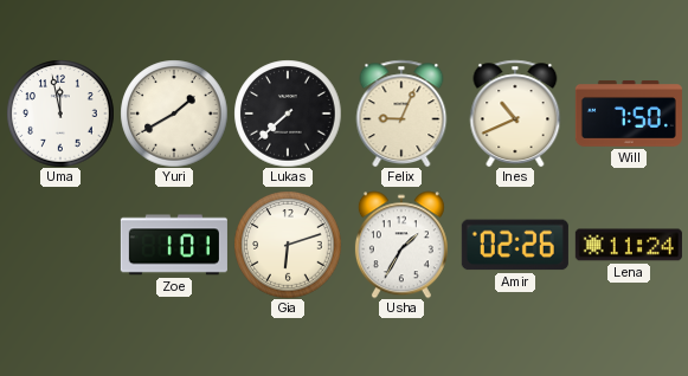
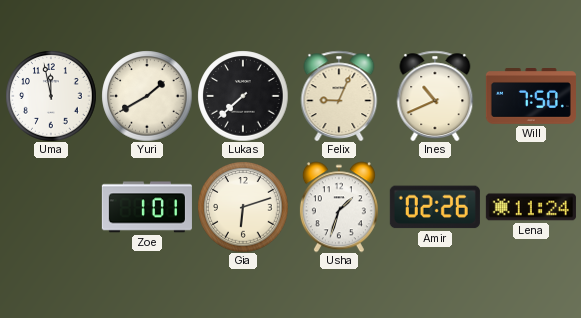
Usha: 1:35 -> 1:33 (339, 207)
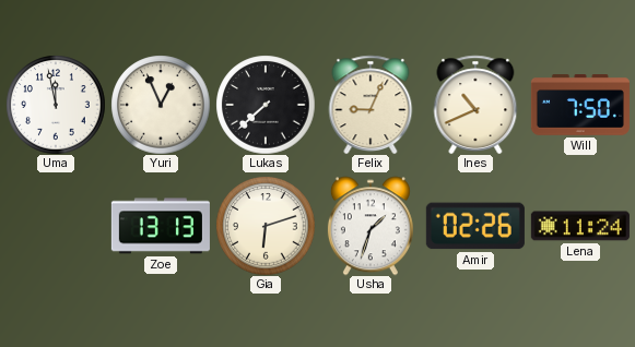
Yuri: 1:40 -> 12:56 (161, 105)
Zoe: 1:01 -> 13:13 (161, 226)
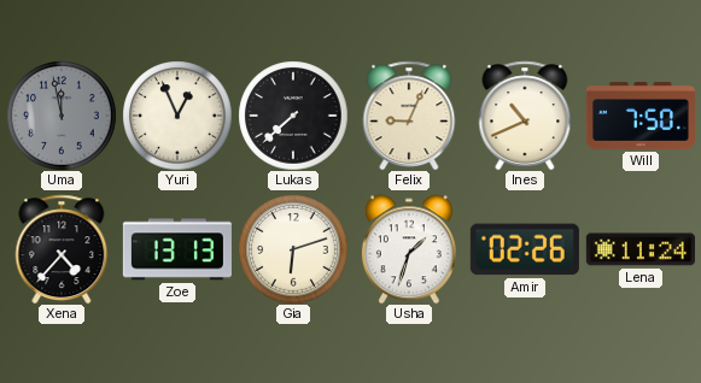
Uma dial: white -> grey (62, 116)
Xena: none -> 4:37 (62, 249)
